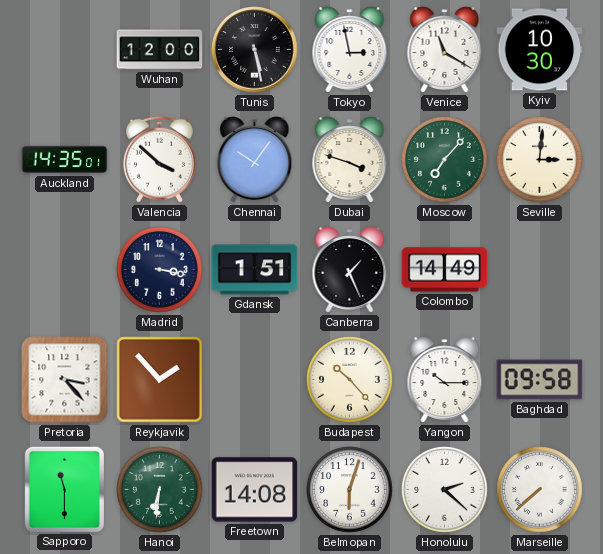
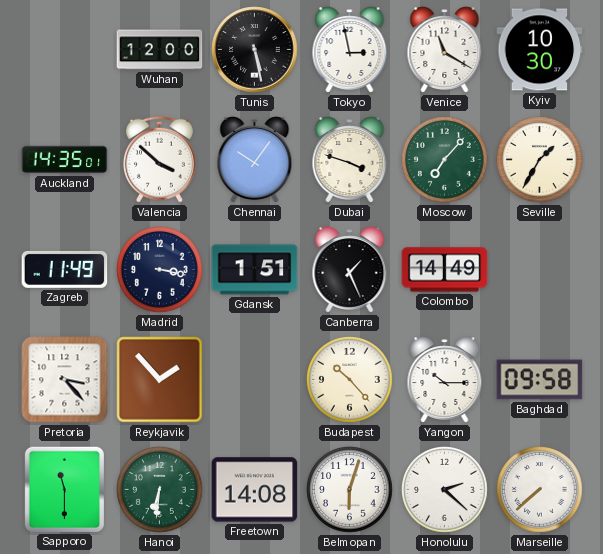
Seville: 3:01 -> 1:35 (540, 160)
Zagreb: none -> 11:49 (65, 269)
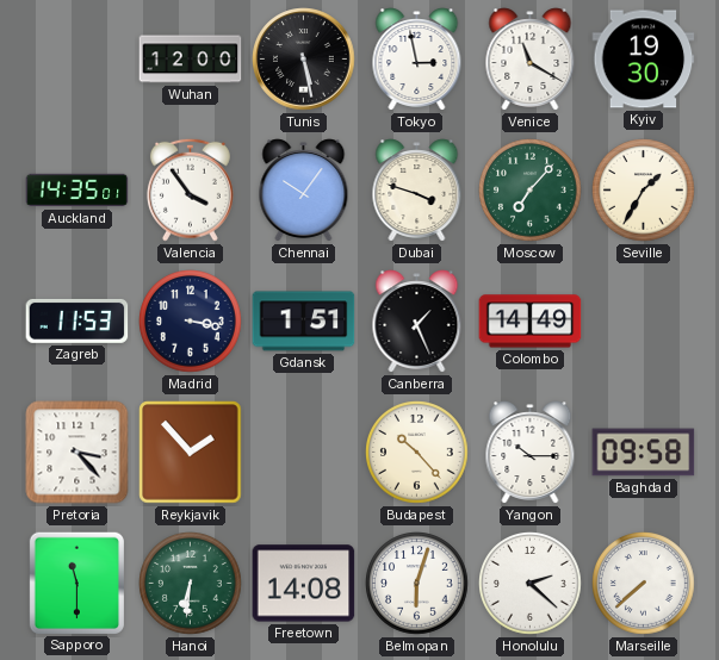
Kyiv: 10:30 -> 19:30 (644, 60)
Valencia: 3:52 -> 3:54 (190, 189)
Zagreb: 11:49 -> 11:53 (78, 320)
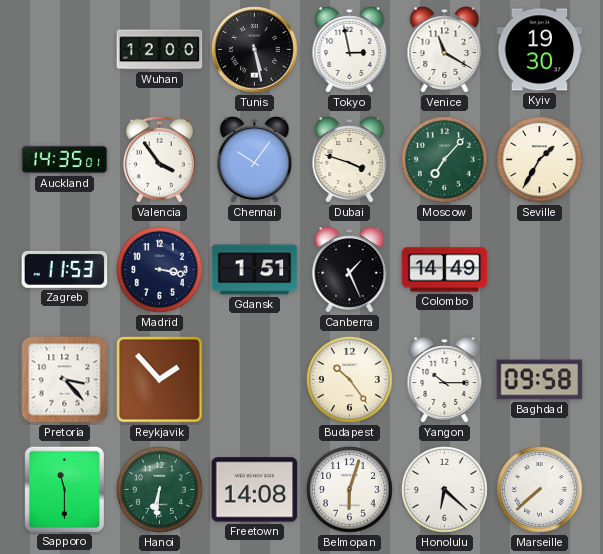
Budapest: 10:23 -> 10:24 (350, 380)
Honolulu: 2:22 -> 6:22 (445, 490)
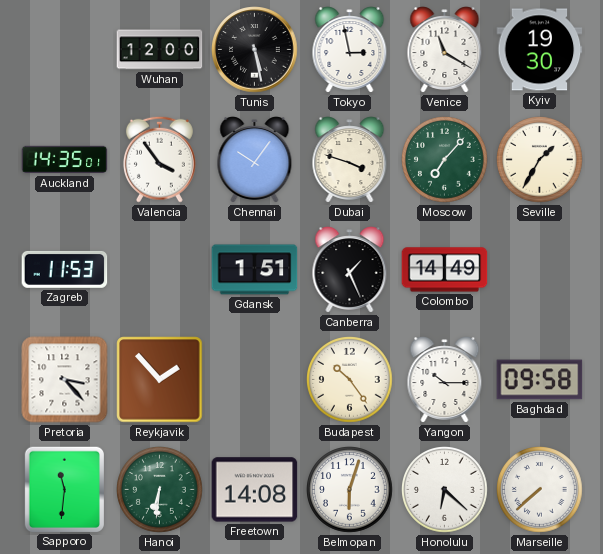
Madrid: 3:17 -> none (160, 270)
Sapporo: 11:30 -> 11:31 (64, 489)
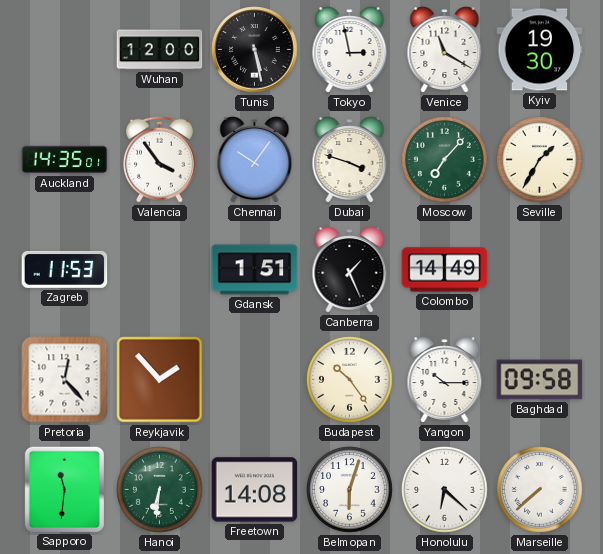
Pretoria: 3:23 -> 12:23 (65, 380)
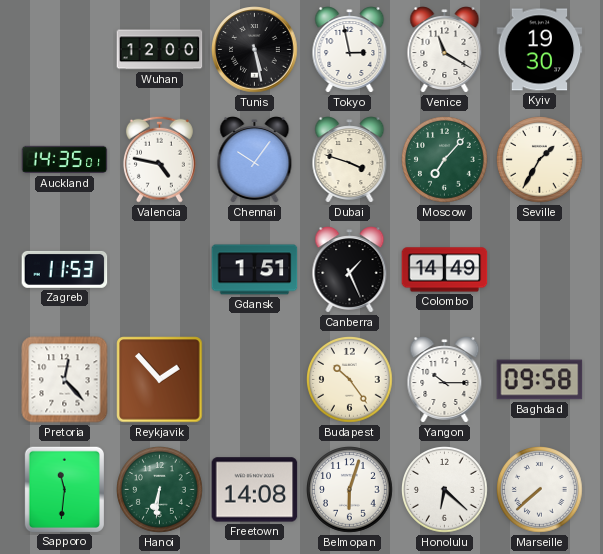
Valencia: 3:54 -> 4:47 (159, 159)
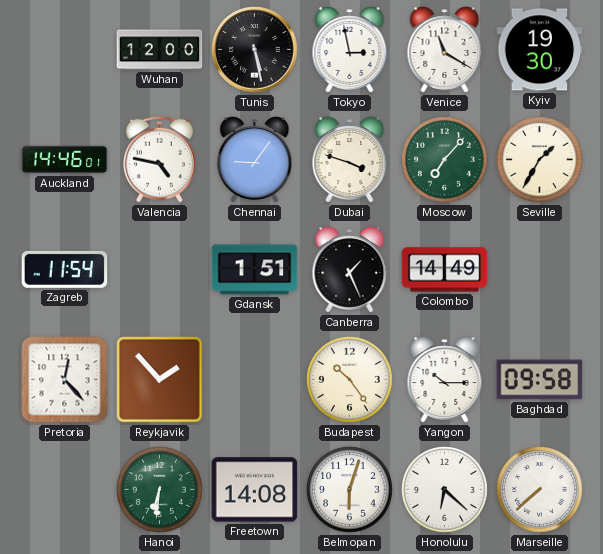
Auckland: 14:35 -> 14:46 (65, 160)
Chennai: 10:06 -> 9:06 (255, 160)
Zagreb: 11:53 -> 11:54 (65, 269)
Sapporo: 11:31 -> none (64, 489)
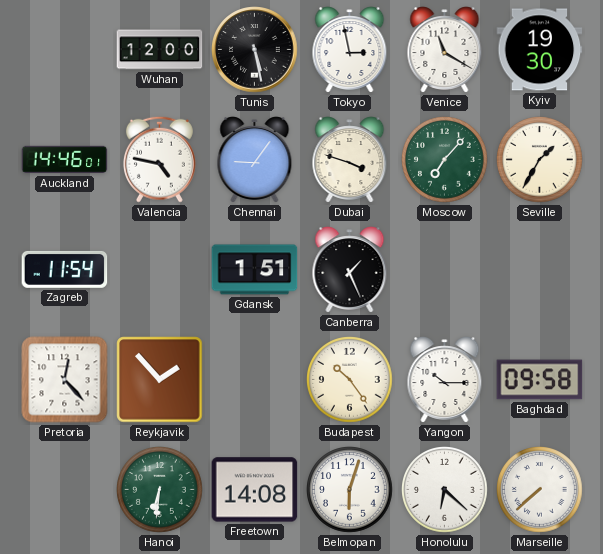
Colombo: 14:49 -> none (445, 270)
